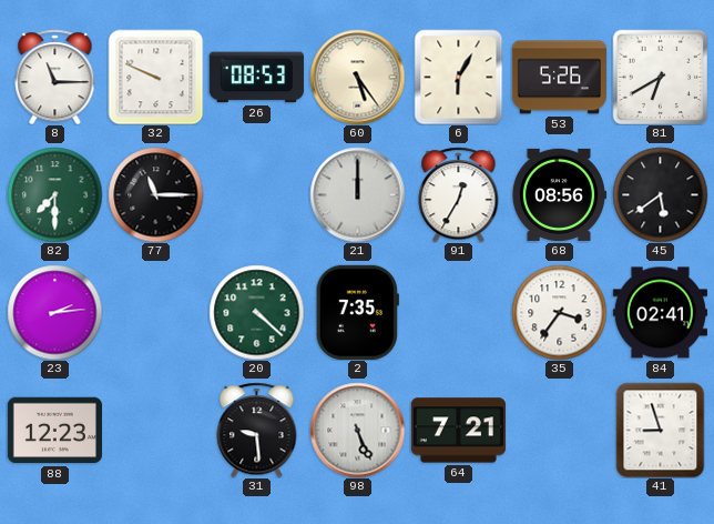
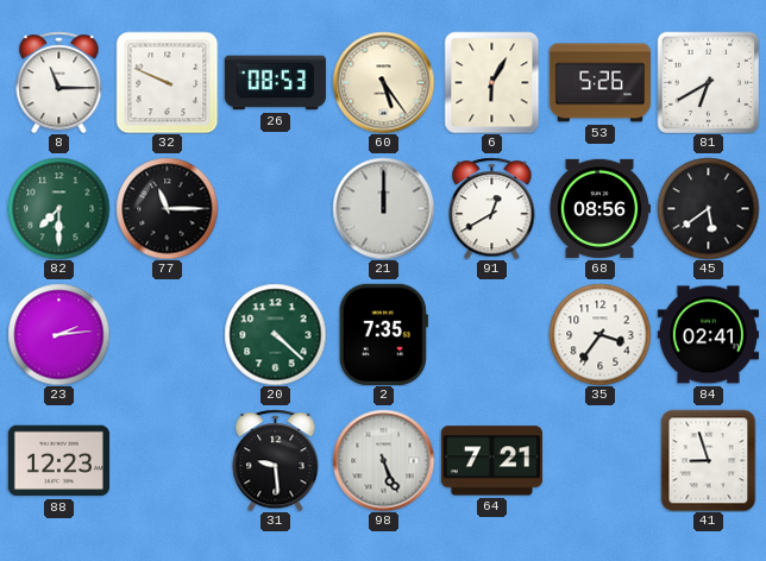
91: 12:35 -> 12:40 (492, 208)
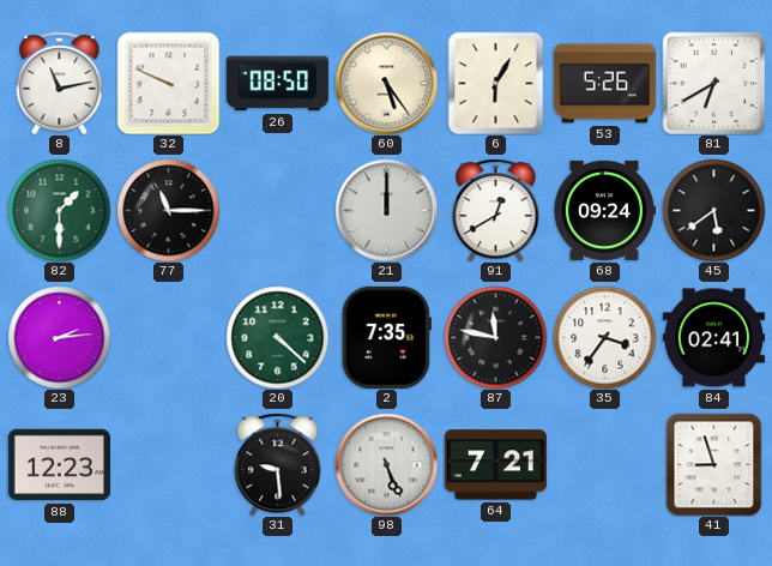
8: 11:15 -> 11:13 (60, 83)
26: 08:53 -> 08:50 (277, 84)
82: 7:30 -> 1:30 (59, 210)
68: 08:56 -> 09:24 (604, 210)
87: none -> 11:47 (495, 337)
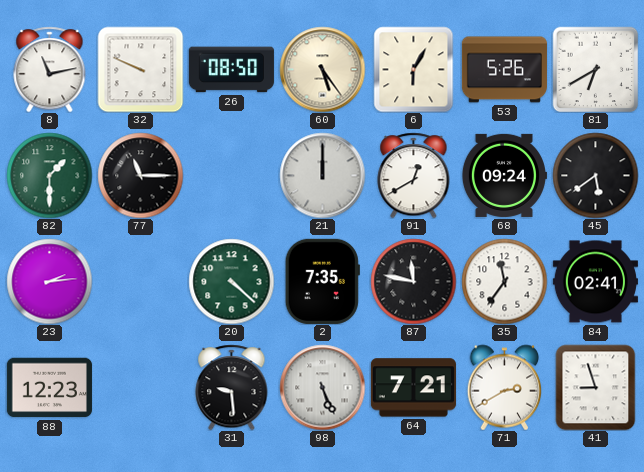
35: 3:36 -> 11:36 (504, 281)
71: none -> 2:40 (505, 387)
